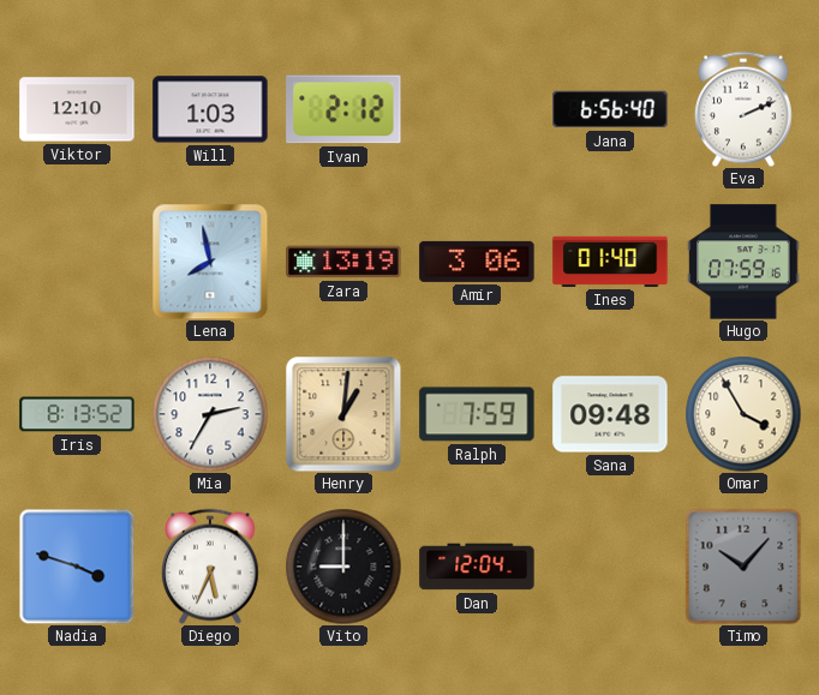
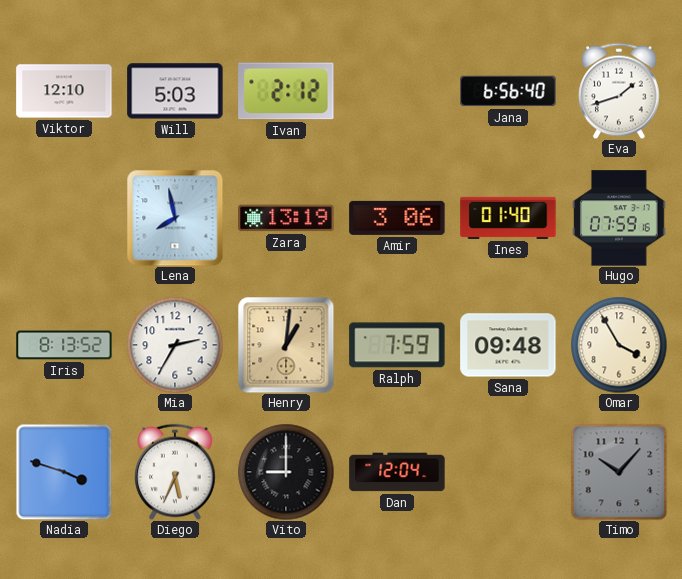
Will: 1:03 -> 5:03 (175, 91)
Eva: 2:11 -> 1:42 (620, 91)
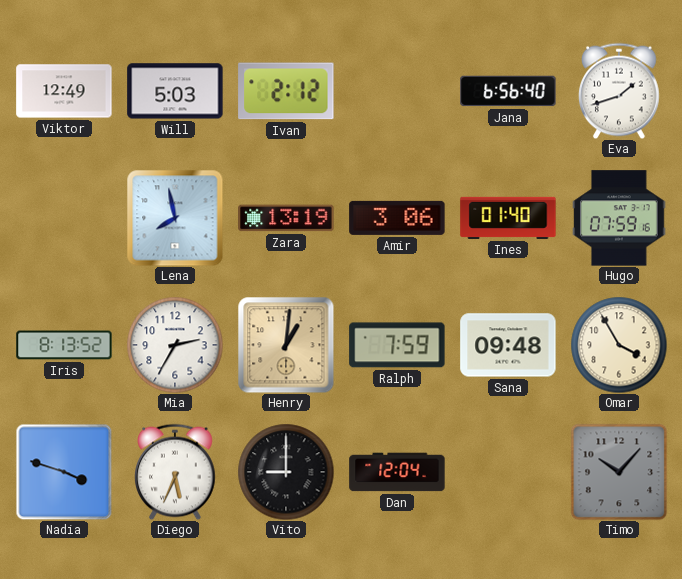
Viktor: 12:10 -> 12:49 (64, 91)
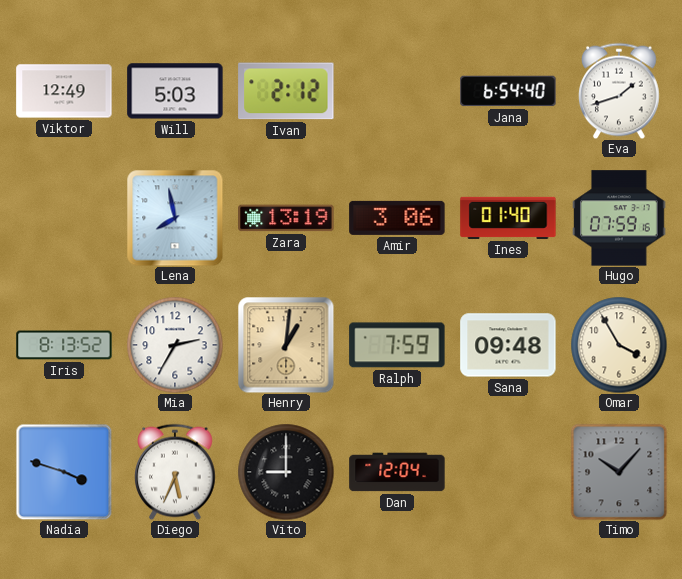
Jana: 6:56 -> 6:54 (508, 91)
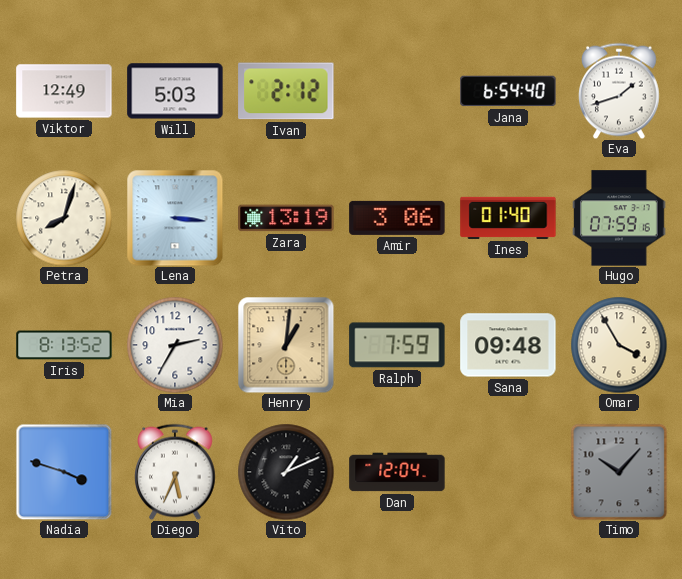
Petra: none -> 8:03 (64, 218)
Lena: 7:58 -> 3:16 (175, 218)
Vito: 9:00 -> 1:11 (286, 472)
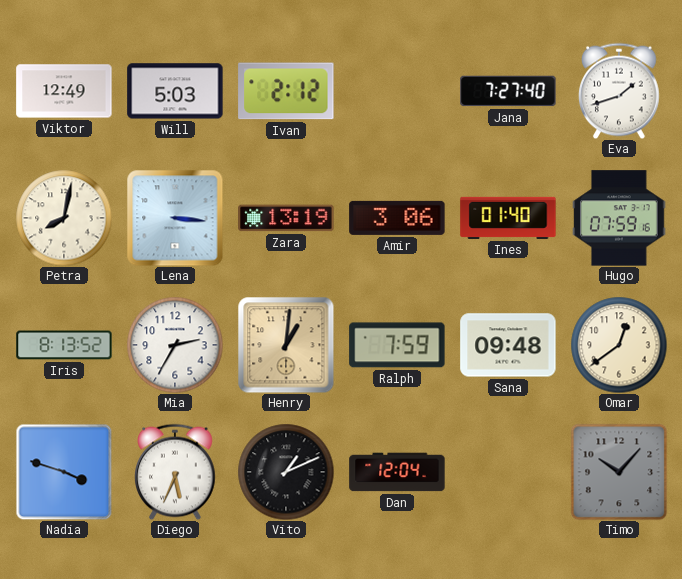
Jana: 6:54 -> 7:27 (508, 91)
Petra: 8:03 -> 8:02 (64, 218)
Omar: 3:55 -> 12:39 (619, 345)
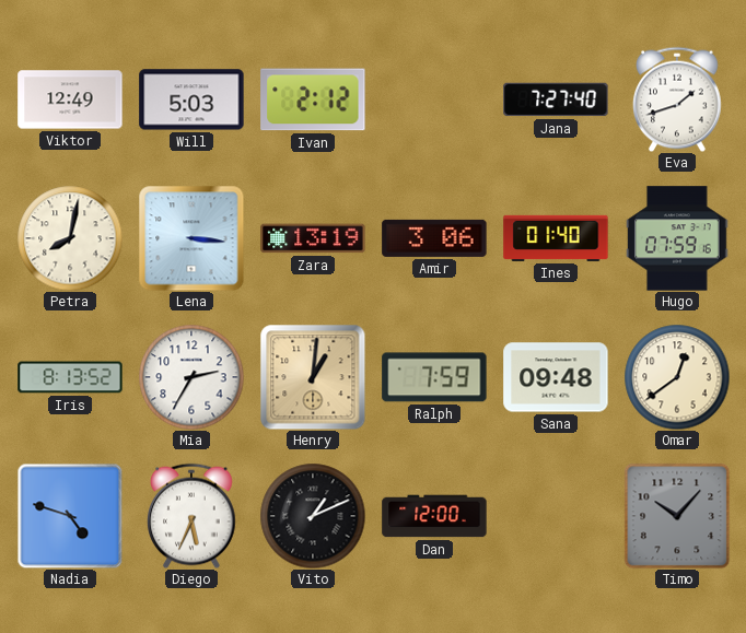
Nadia: 3:48 -> 4:48 (70, 516)
Dan: 12:04 -> 12:00 (434, 516)
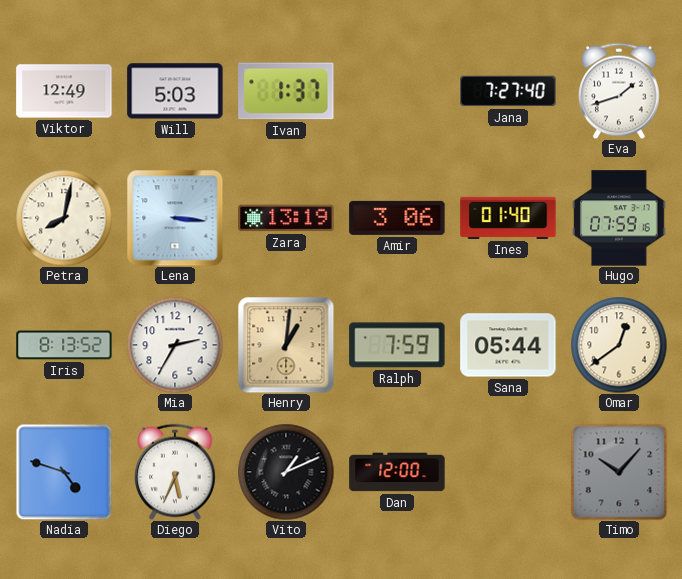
Ivan: 2:12 -> 1:37 (286, 91)
Sana: 09:48 -> 05:44 (508, 345)
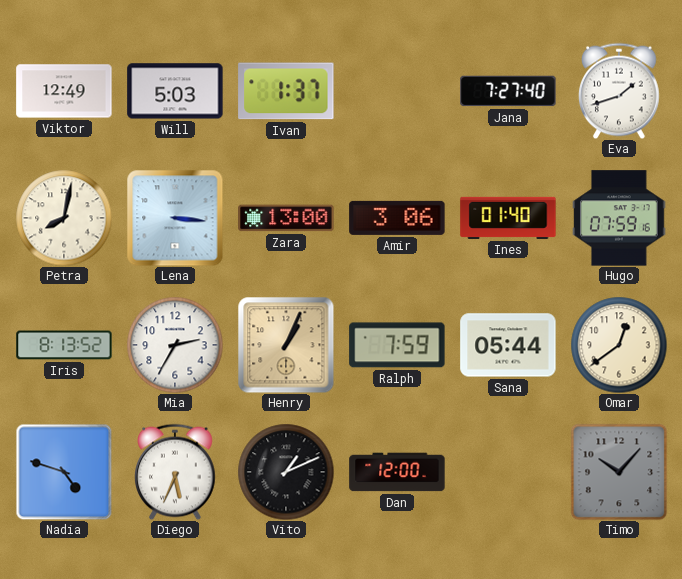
Zara: 13:19 -> 13:00 (286, 218)
Henry: 1:01 -> 1:04 (286, 345)
